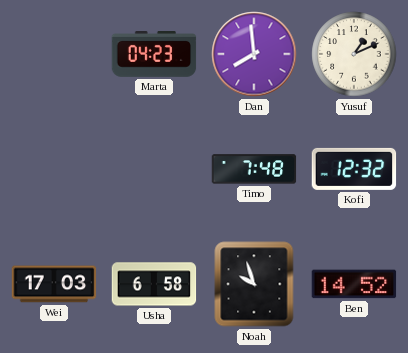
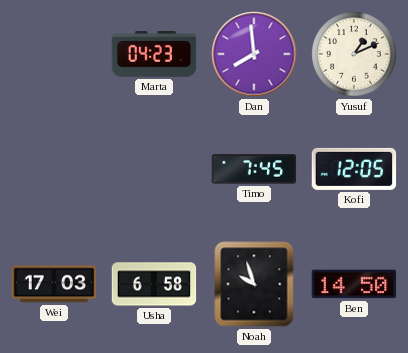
Timo: 7:48 -> 7:45 (254, 169)
Kofi: 12:32 -> 12:05 (354, 169)
Ben: 14:52 -> 14:50 (354, 284)
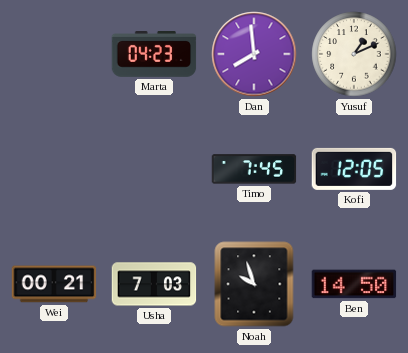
Wei: 17:03 -> 00:21 (54, 284)
Usha: 6:58 -> 7:03 (154, 284)
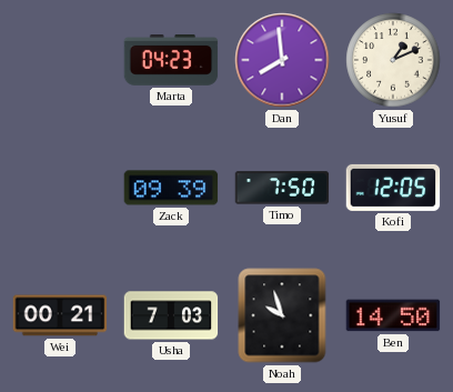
Zack: none -> 09:39 (171, 188)
Timo: 7:45 -> 7:50 (282, 188)
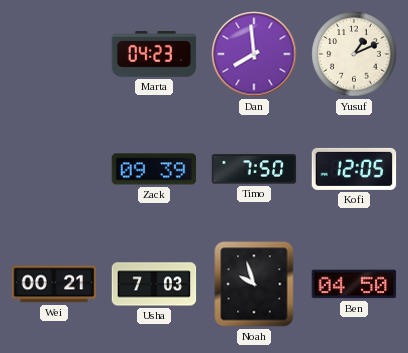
Ben: 14:50 -> 04:50 (354, 284)
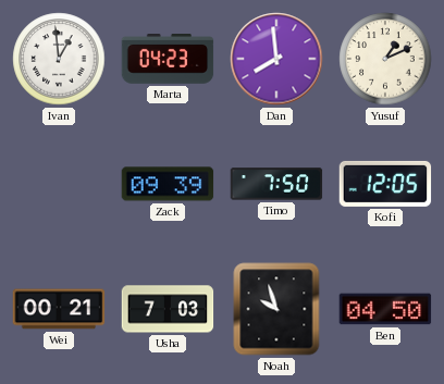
Ivan: none -> 12:59 (59, 59)
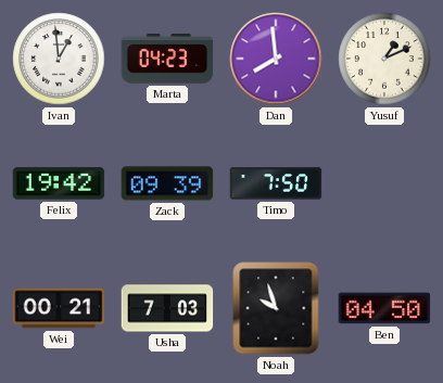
Felix: none -> 19:42 (59, 183)
Kofi: 12:05 -> none (385, 184)
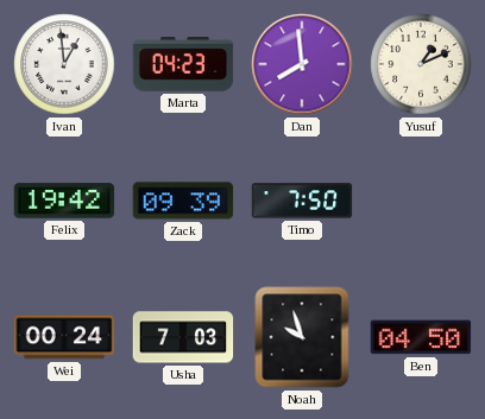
Wei: 00:21 -> 00:24 (64, 337)
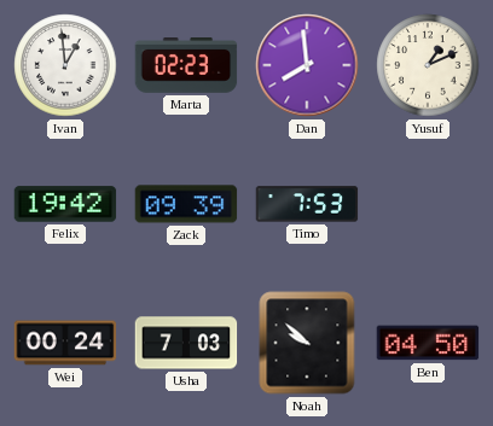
Marta: 04:23 -> 02:23 (186, 66)
Timo: 7:50 -> 7:53 (307, 204)
Noah: 9:57 -> 9:52 (307, 343)
